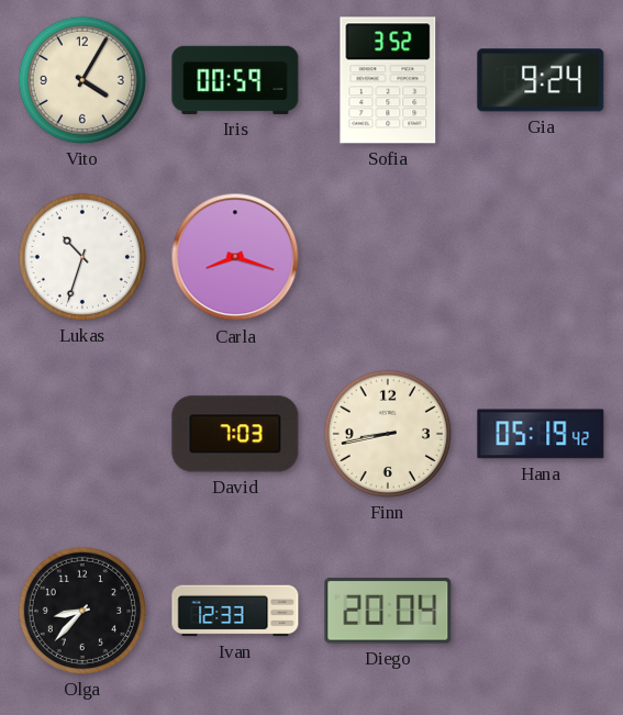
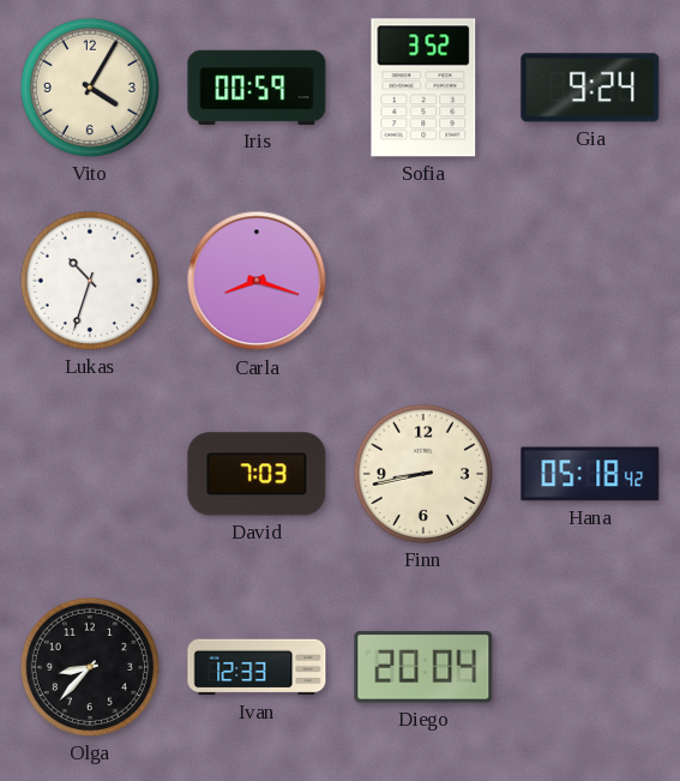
Hana: 05:19 -> 05:18 (590, 474)
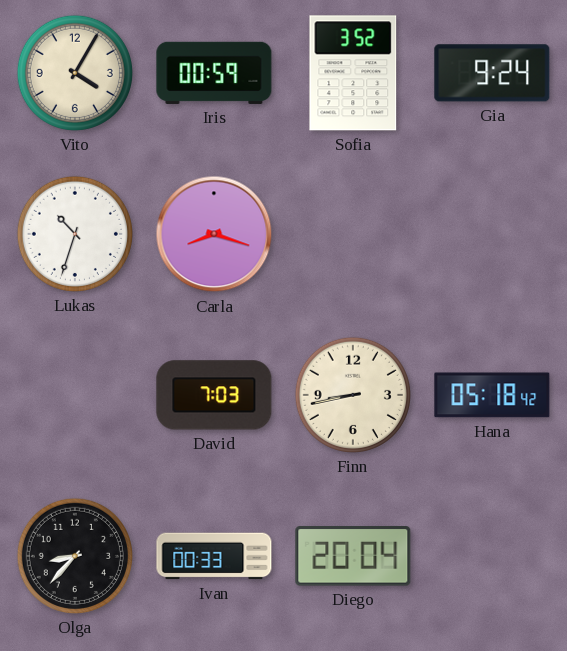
Ivan: 12:33 -> 00:33 (214, 556)
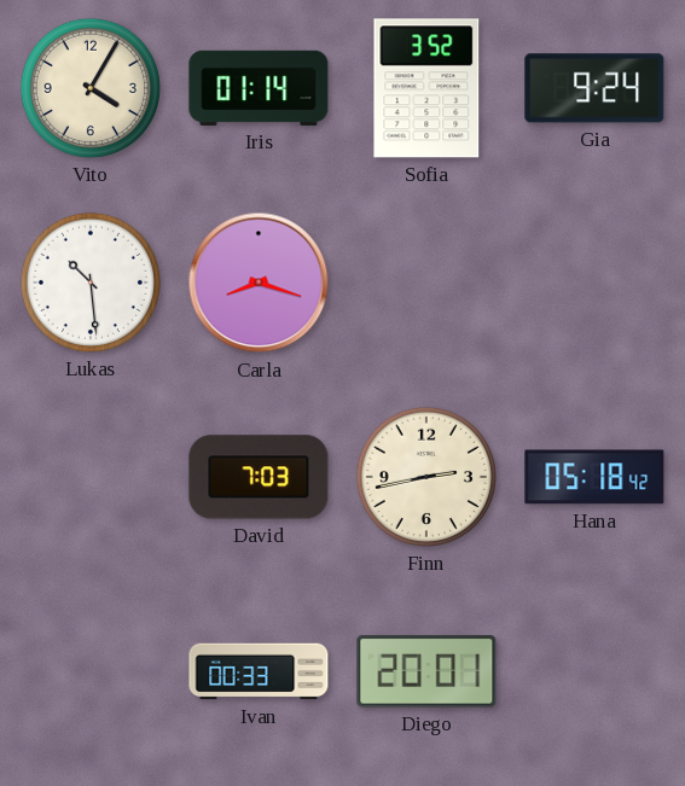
Iris: 00:59 -> 01:14 (259, 88)
Lukas: 10:33 -> 10:29 (91, 283)
Finn: 8:43 -> 2:43 (426, 477)
Olga: 8:37 -> none (75, 556)
Diego: 20:04 -> 20:01 (426, 671)
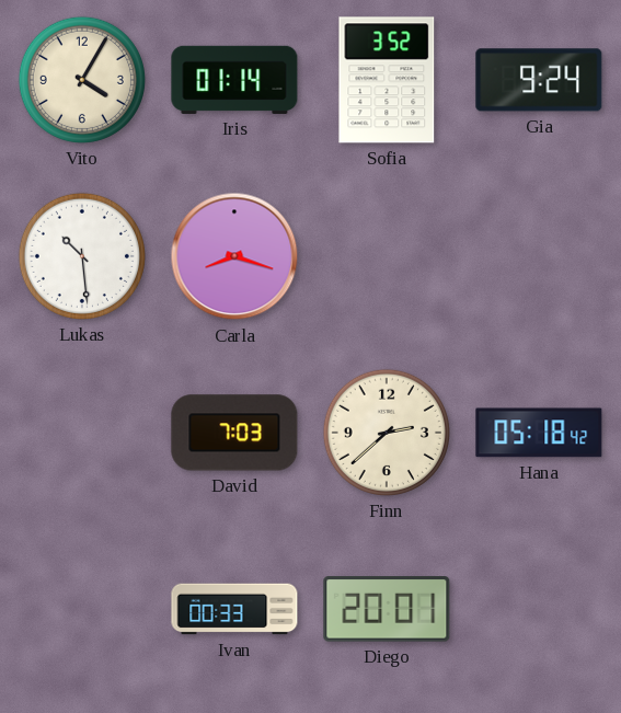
Finn: 2:43 -> 2:38 (387, 433)
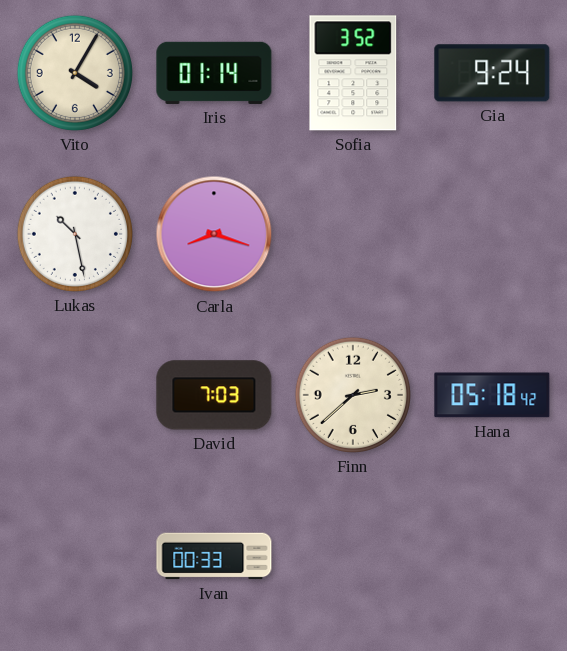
Lukas: 10:29 -> 10:28 (75, 234)
Diego: 20:01 -> none (387, 609)
